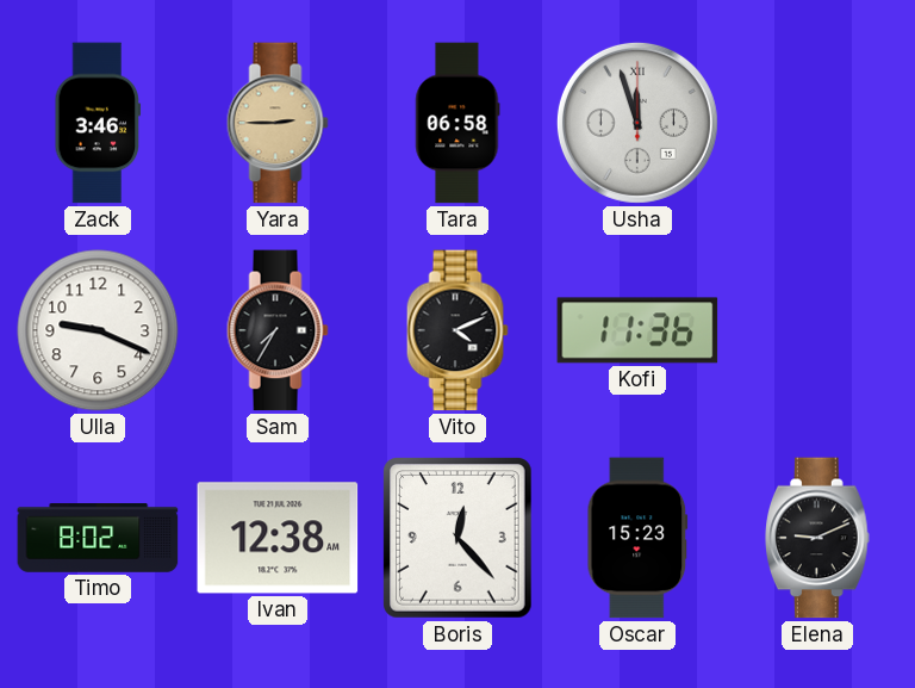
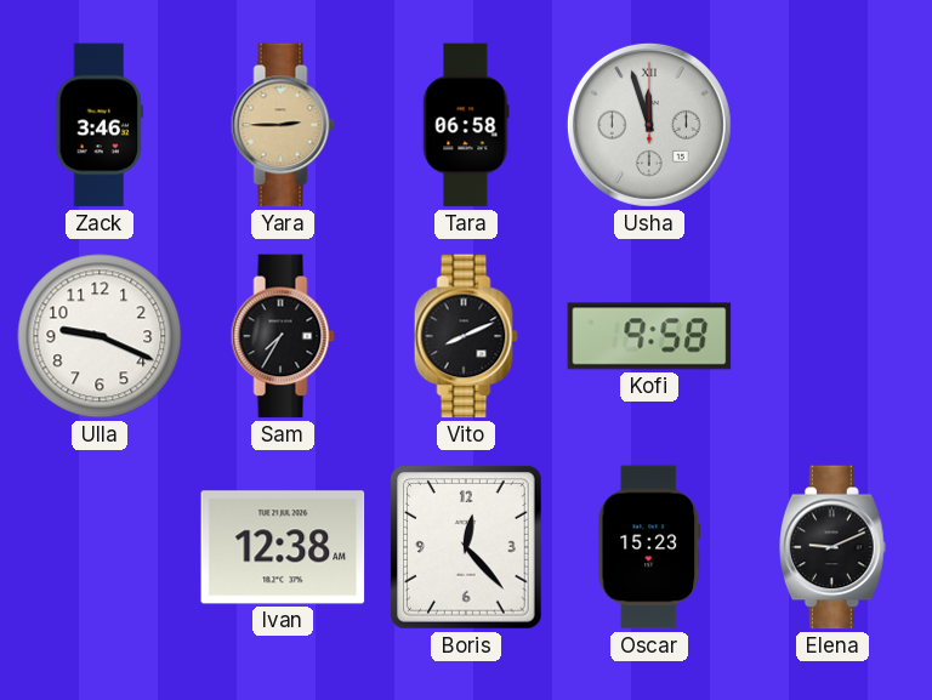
Vito: 4:11 -> 8:11 (466, 336)
Kofi: 11:36 -> 9:58 (649, 336)
Timo: 8:02 -> none (98, 539)
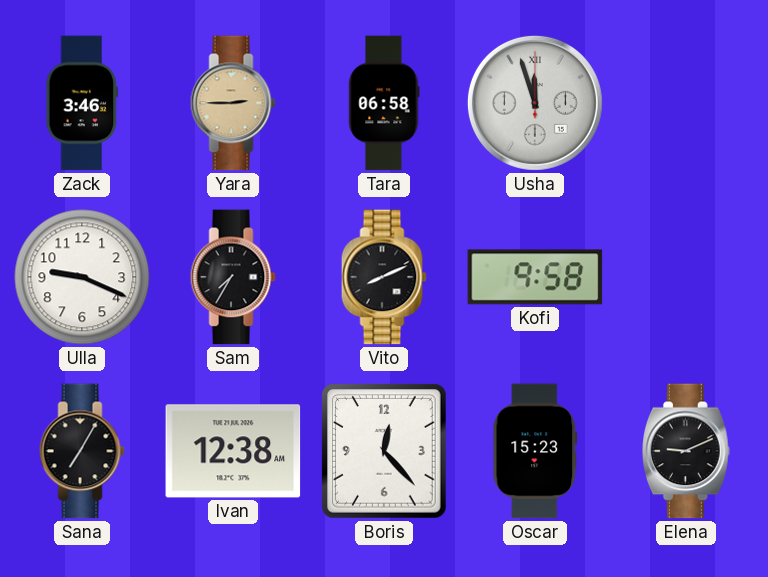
Sana: none -> 7:05 (82, 451)
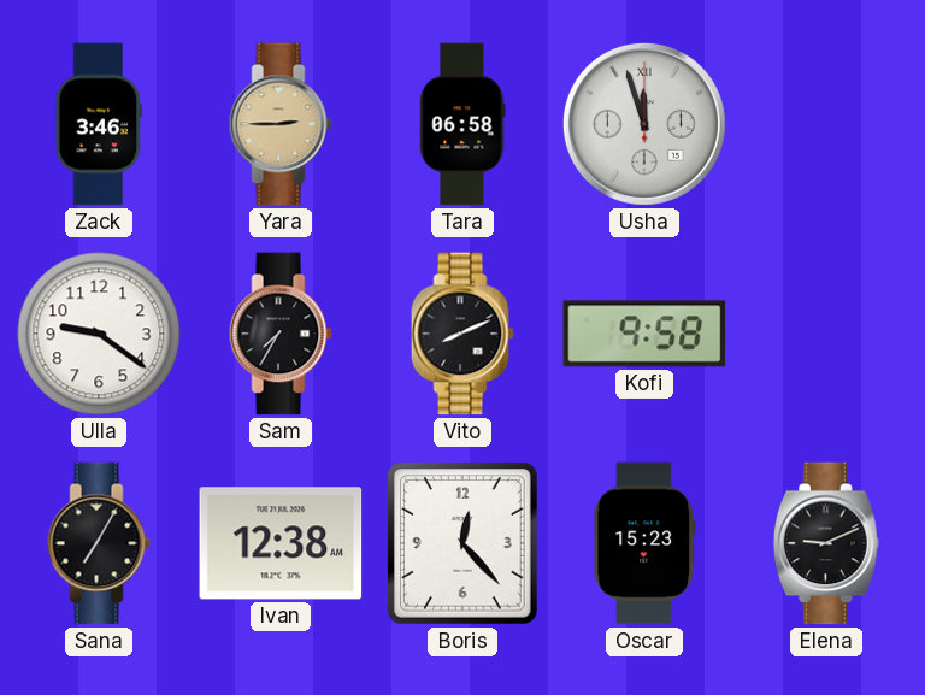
Ulla: 9:19 -> 9:21 (99, 334)
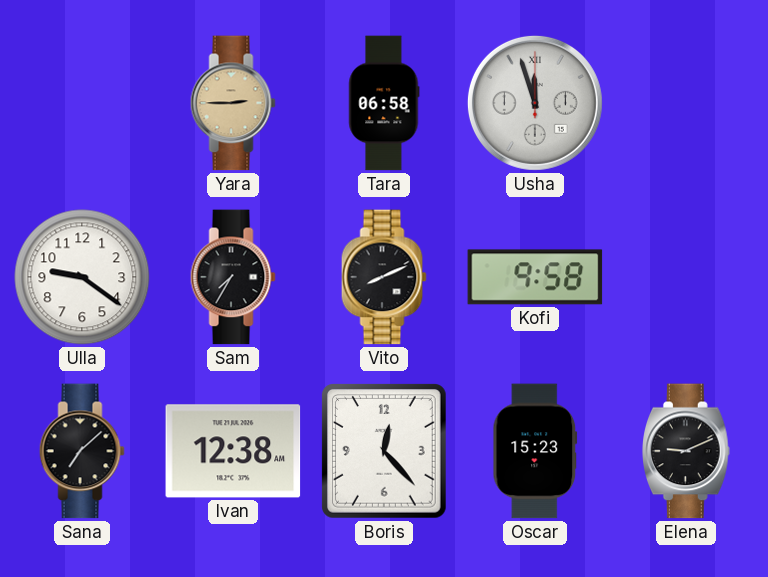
Zack: 3:46 -> none (99, 124)
Sana: 7:05 -> 7:08 (82, 451)
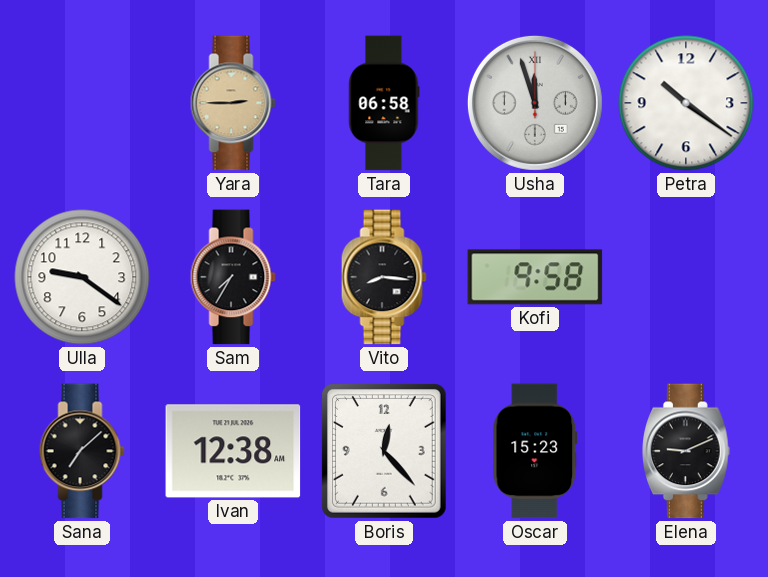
Petra: none -> 10:21 (686, 103)
Vito: 8:11 -> 8:16 (384, 277)
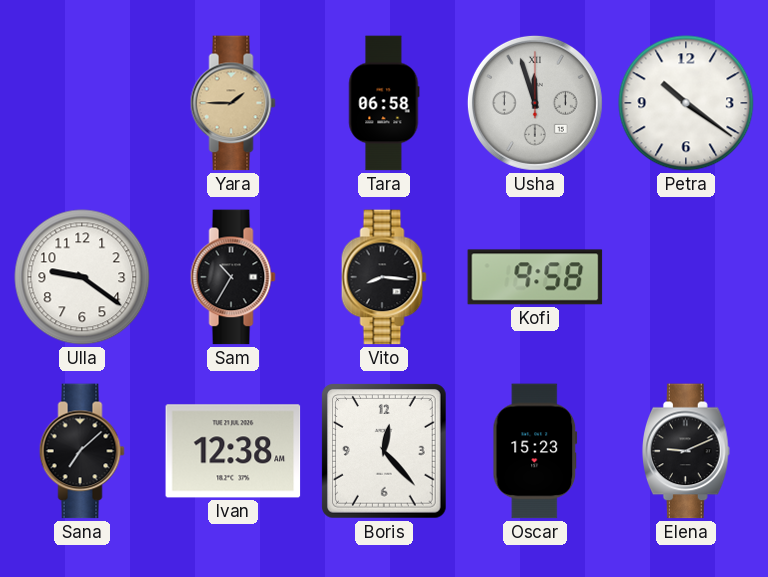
Yara: 2:45 -> 1:45 (233, 103)
Sam: 7:35 -> 10:35 (233, 277)
